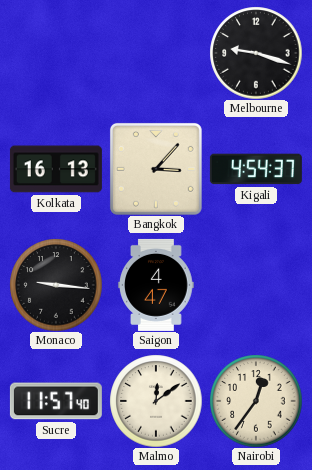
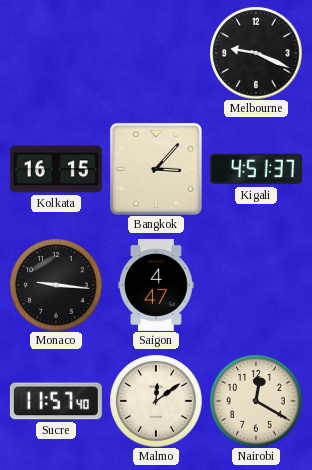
Melbourne: 9:18 -> 9:19 (256, 53)
Kolkata: 16:13 -> 16:15 (56, 169)
Kigali: 4:54 -> 4:51 (256, 169)
Nairobi: 12:36 -> 12:20 (256, 401)
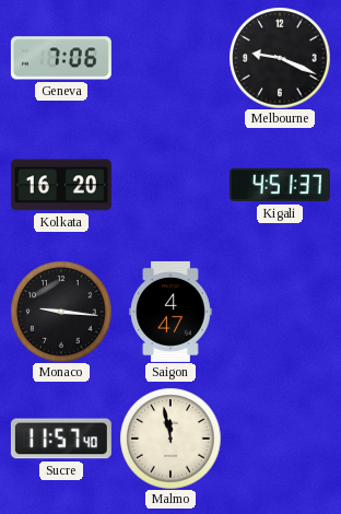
Geneva: none -> 7:06 (61, 58)
Kolkata: 16:15 -> 16:20 (61, 185)
Bangkok: 3:07 -> none (156, 169)
Malmo: 12:09 -> 11:58 (170, 439)
Nairobi: 12:20 -> none (256, 401)
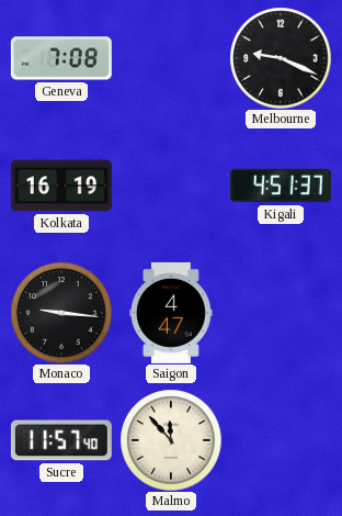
Geneva: 7:06 -> 7:08 (61, 58)
Kolkata: 16:20 -> 16:19 (61, 186)
Malmo: 11:58 -> 11:53 (171, 440)
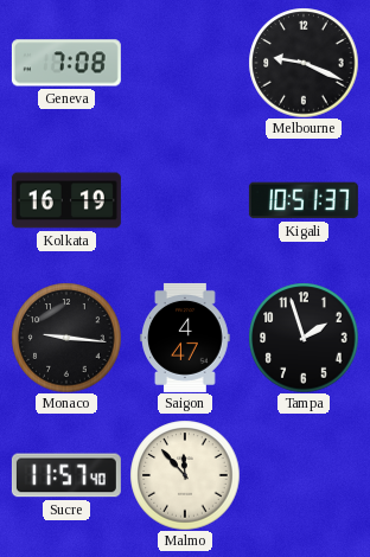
Kigali: 4:51 -> 10:51 (304, 200)
Tampa: none -> 1:57 (304, 338)
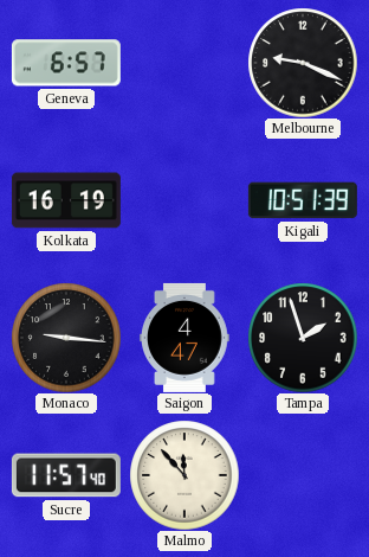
Geneva: 7:08 -> 6:57 (66, 63)
Kigali: 10:51:37 -> 10:51:39 (303, 200)
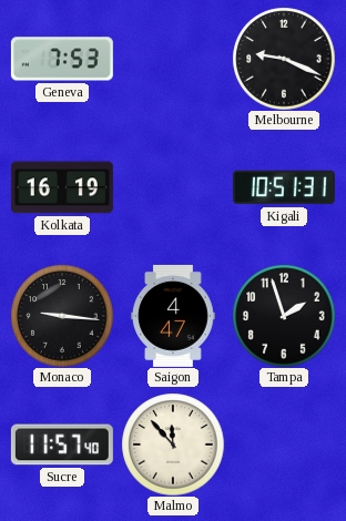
Geneva: 6:57 -> 7:53 (62, 59)
Kigali: 10:51:39 -> 10:51:31 (284, 187)
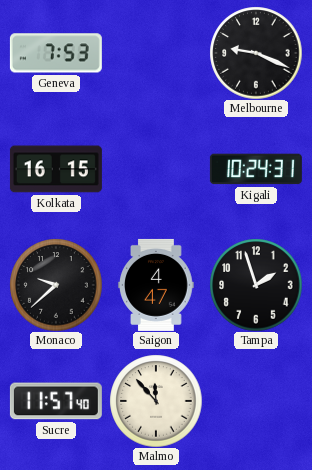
Kolkata: 16:19 -> 16:15 (56, 169)
Kigali: 10:51 -> 10:24 (256, 169)
Monaco: 9:16 -> 9:38 (56, 285)
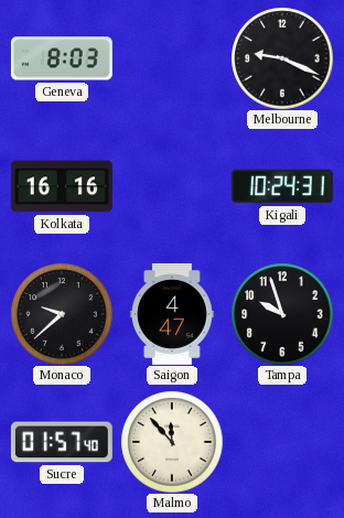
Geneva: 7:53 -> 8:03 (62, 58)
Kolkata: 16:15 -> 16:16 (62, 186)
Tampa: 1:57 -> 9:57 (282, 314)
Sucre: 11:57 -> 01:57 (62, 442)
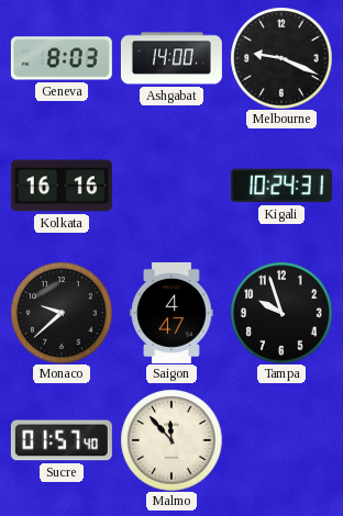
Ashgabat: none -> 14:00 (171, 58)
